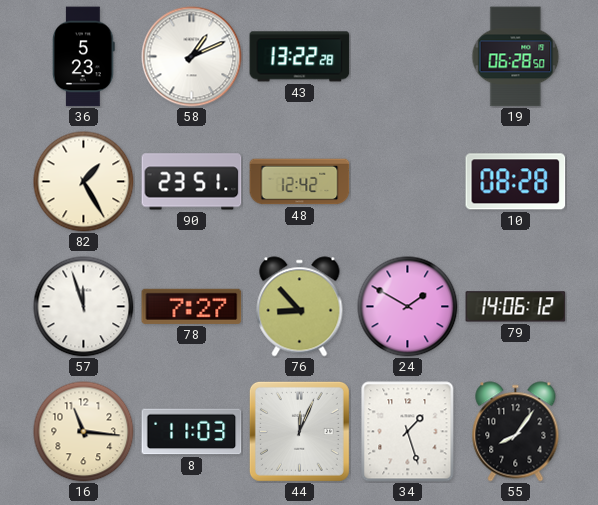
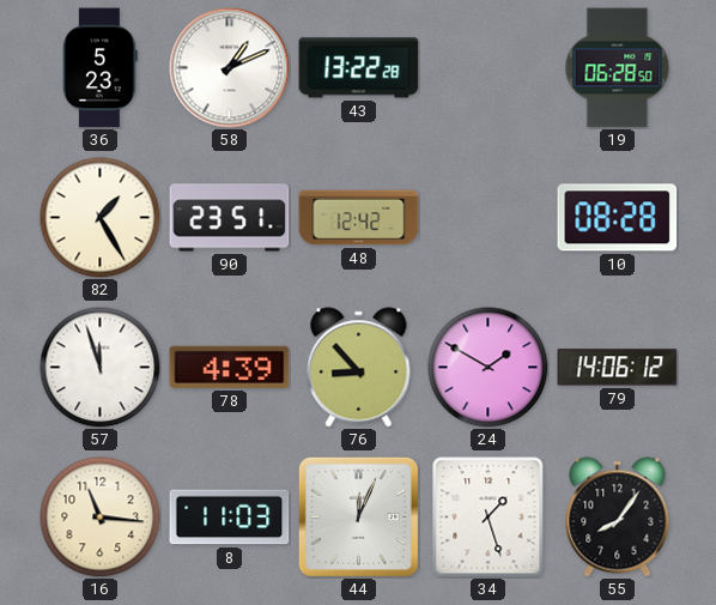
78: 7:27 -> 4:39 (230, 367)
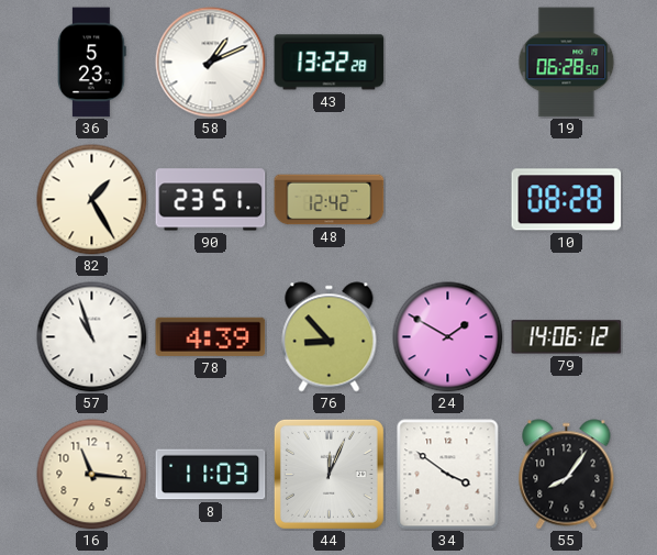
57: 11:57 -> 10:57 (92, 337)
34: 1:27 -> 3:51 (448, 475)
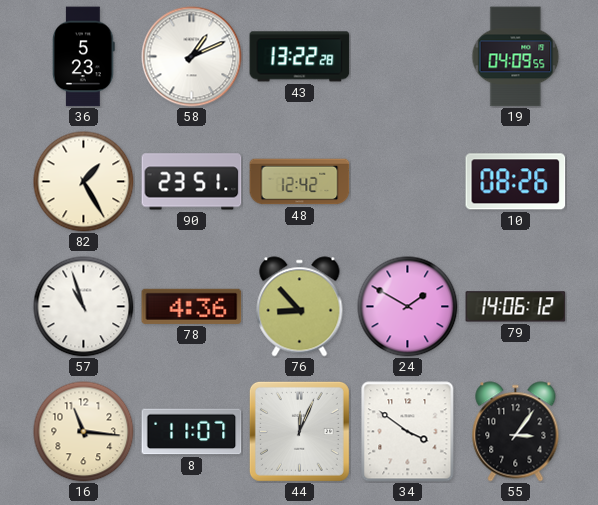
19: 06:28 -> 04:09 (516, 57)
10: 08:28 -> 08:26 (516, 182)
78: 4:39 -> 4:36 (192, 306)
8: 11:03 -> 11:07 (192, 432)
55: 8:06 -> 3:06 (516, 432)
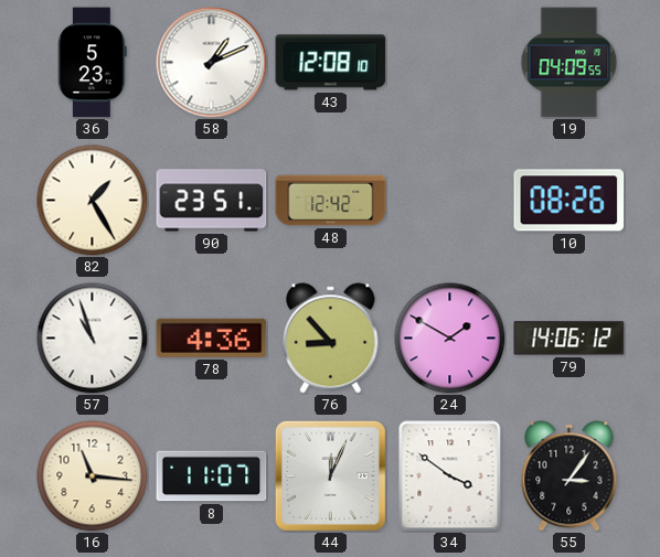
43: 13:22 -> 12:08 (331, 63)
